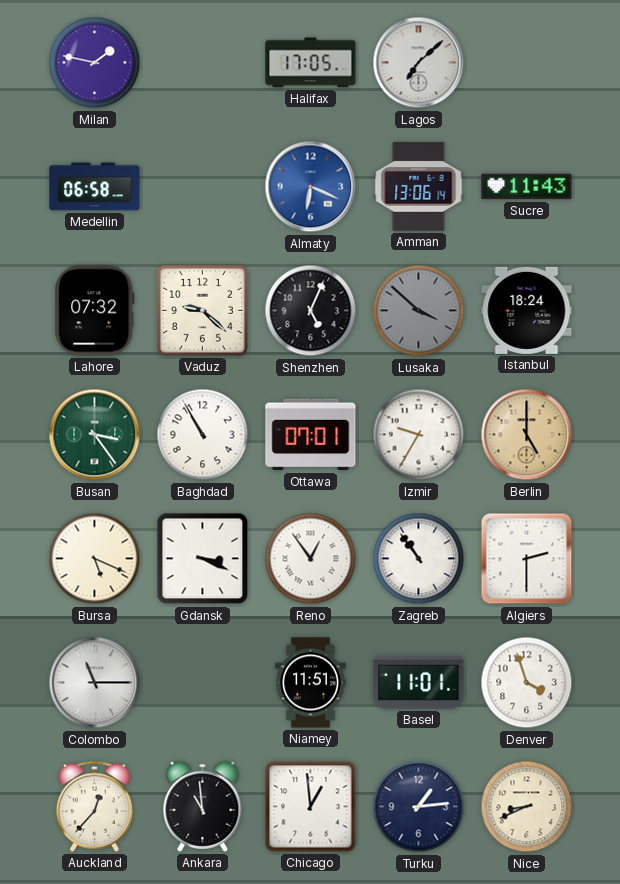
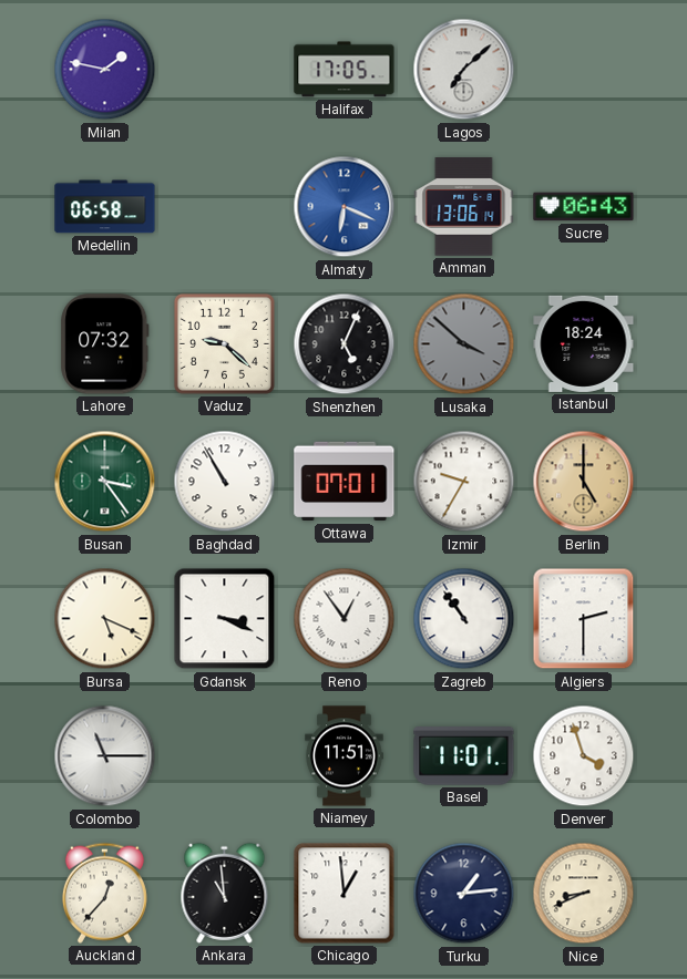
Sucre: 11:43 -> 06:43 (584, 207)
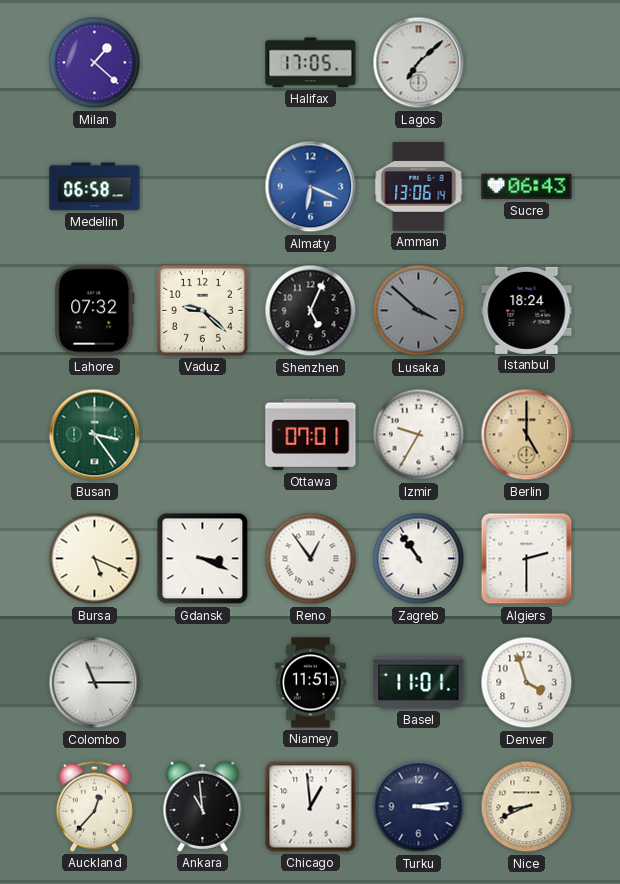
Milan: 1:47 -> 1:22 (95, 63)
Baghdad: 10:55 -> none (225, 482)
Turku: 1:14 -> 3:14 (419, 807)
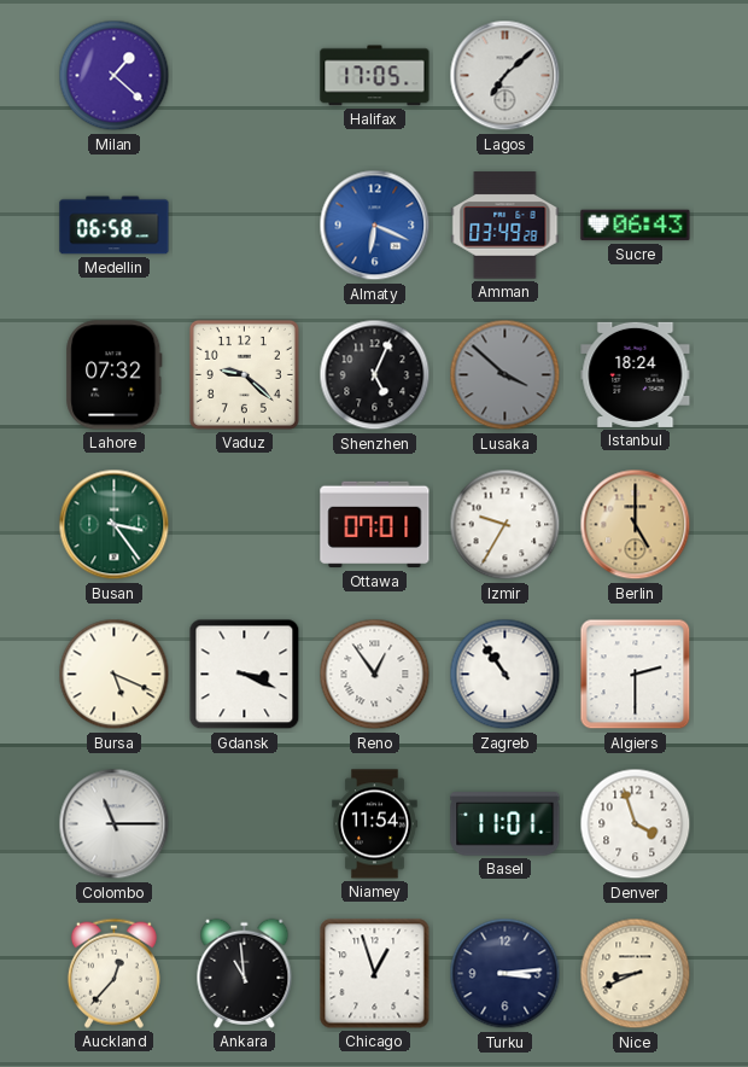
Amman: 13:06 -> 03:49 (506, 226)
Niamey: 11:51 -> 11:54 (375, 824)
Chicago: 12:59 -> 12:57 (375, 974)
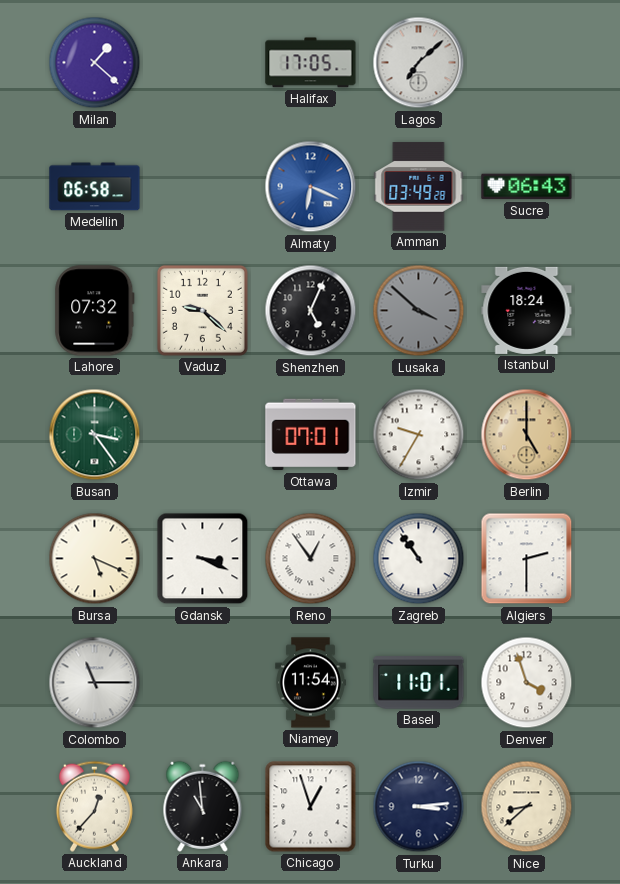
Nice: 8:41 -> 8:38 (527, 807)
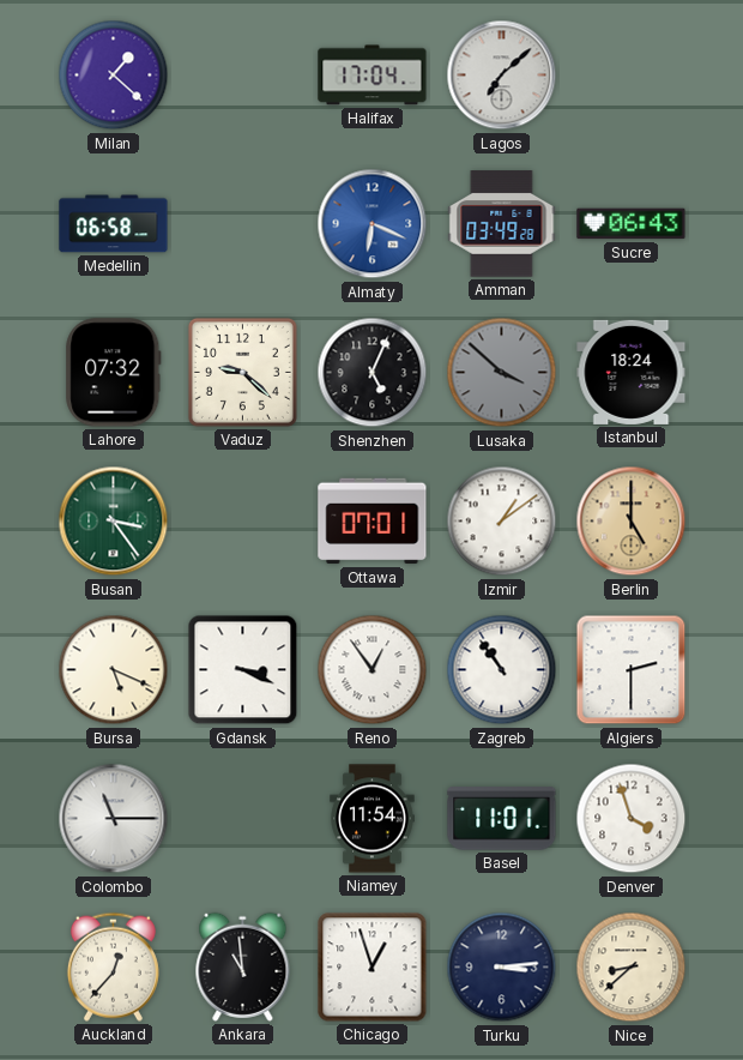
Halifax: 17:05 -> 17:04 (373, 76)
Izmir: 9:35 -> 1:09 (502, 522)
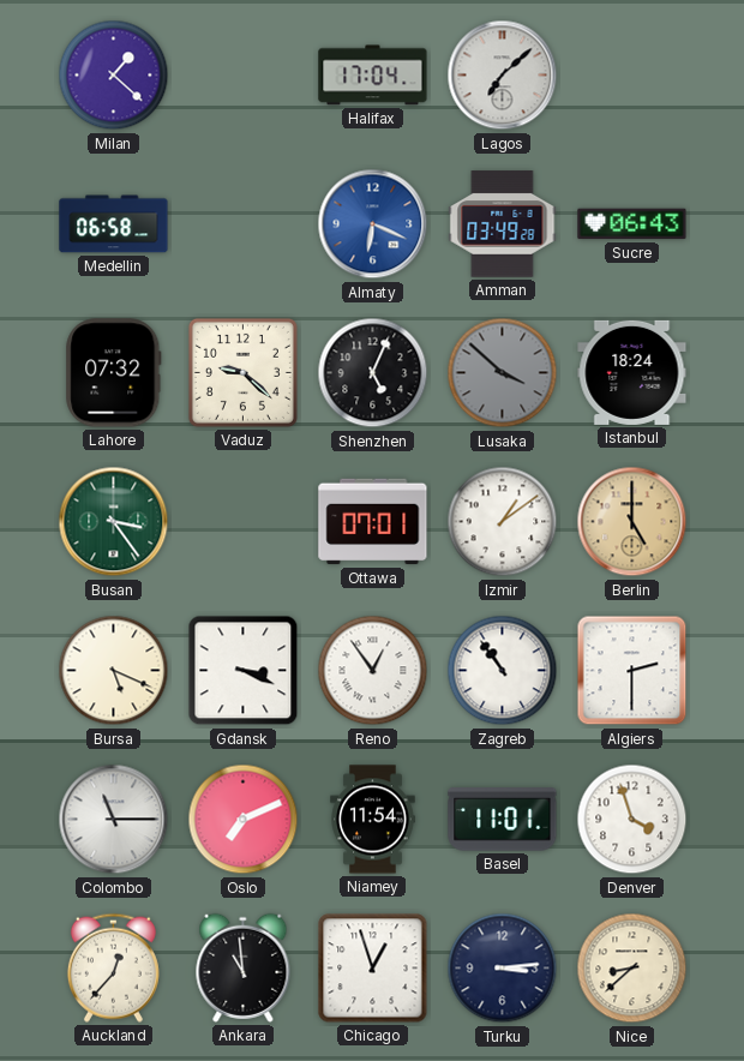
Oslo: none -> 7:11 (244, 820)
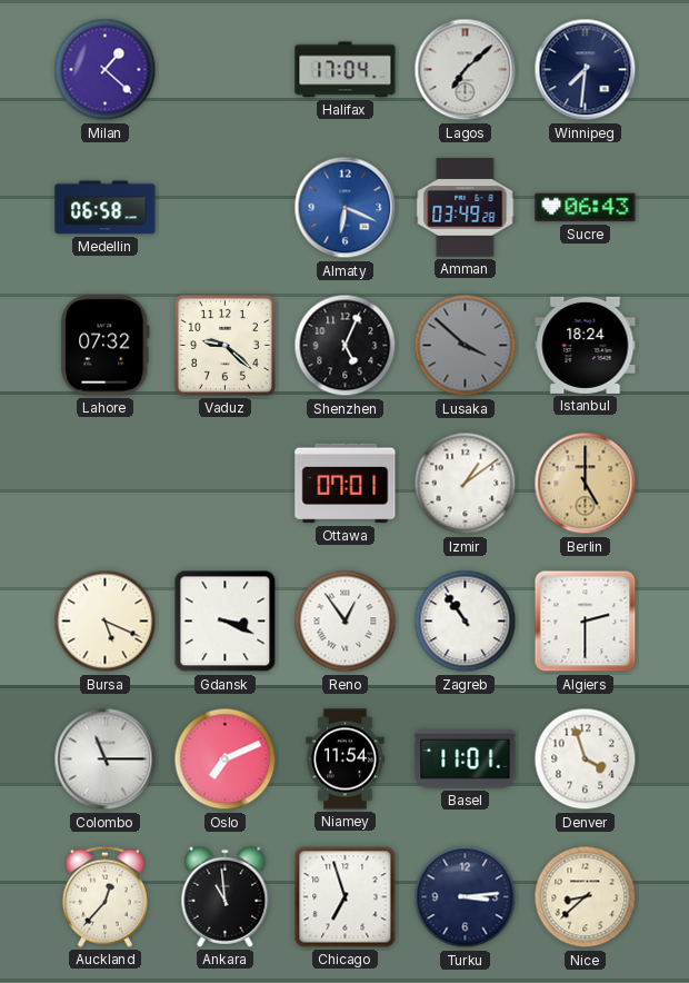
Winnipeg: none -> 7:31 (586, 70)
Busan: 3:24 -> none (114, 522)
Chicago: 12:57 -> 6:57 (346, 897)
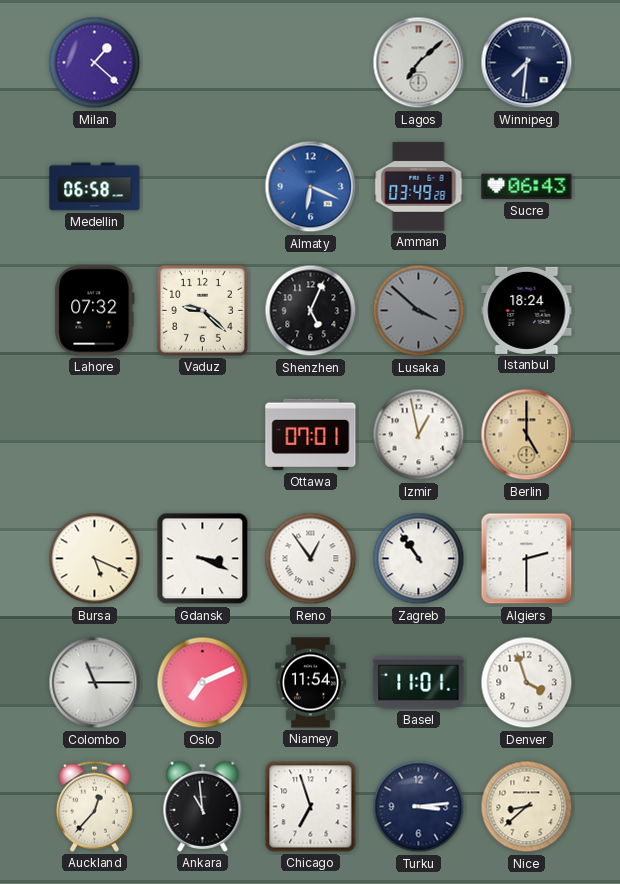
Halifax: 17:04 -> none (346, 70)
Izmir: 1:09 -> 12:58 (419, 435)
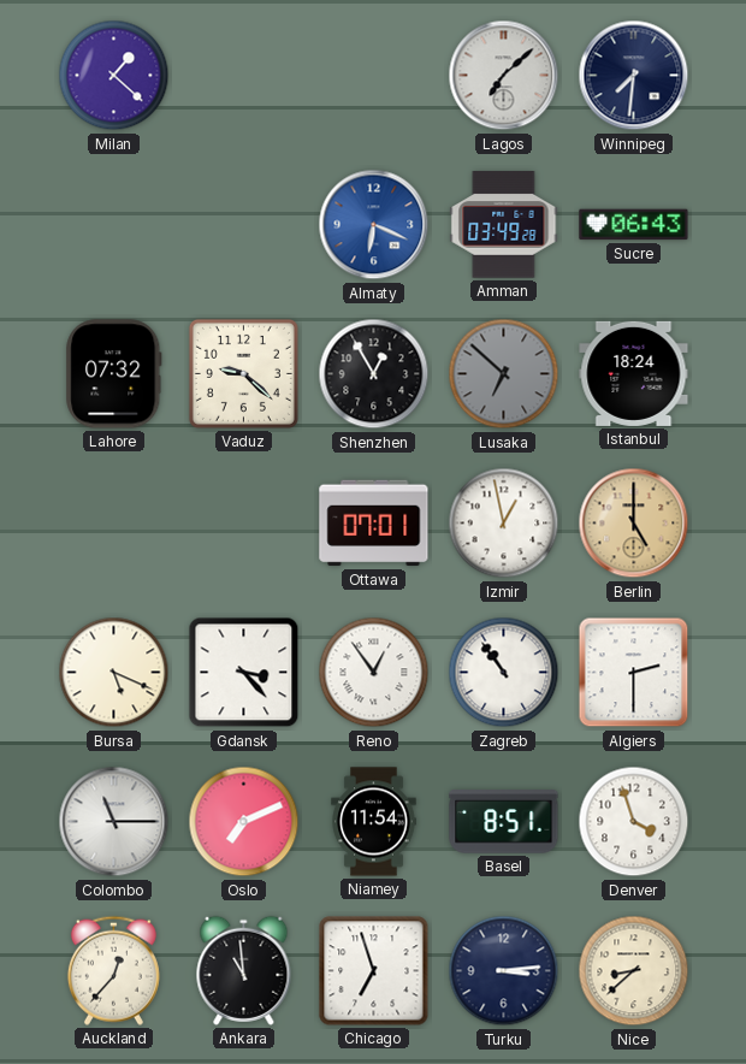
Medellin: 06:58 -> none (95, 187)
Shenzhen: 5:04 -> 12:55 (374, 374)
Lusaka: 3:52 -> 6:52 (504, 374)
Gdansk: 3:19 -> 3:23 (244, 673)
Basel: 11:01 -> 8:51 (504, 822)
